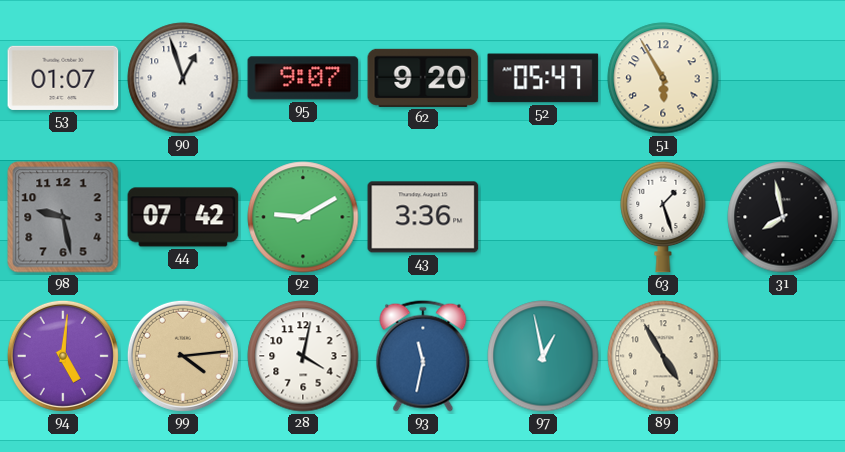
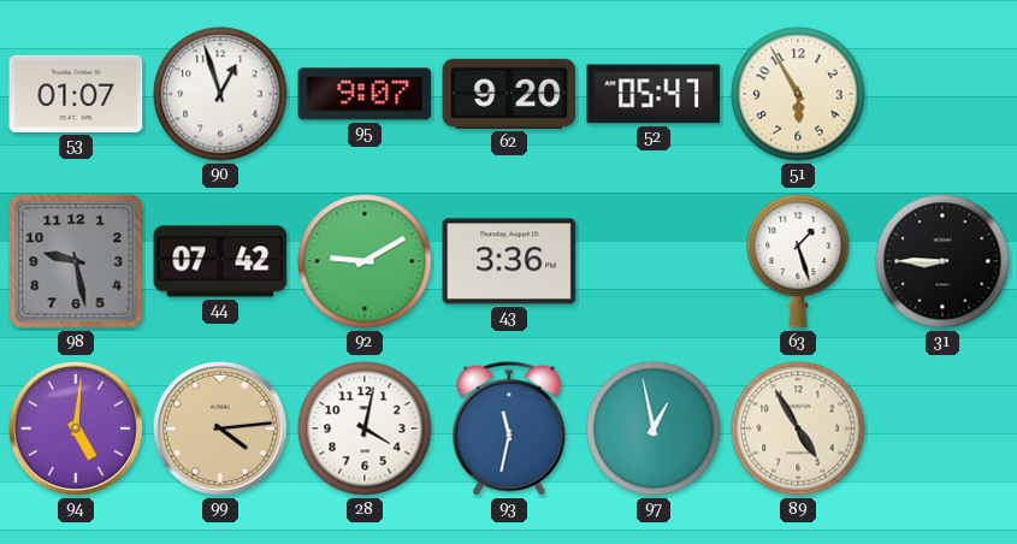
31: 7:58 -> 8:45 (942, 261)
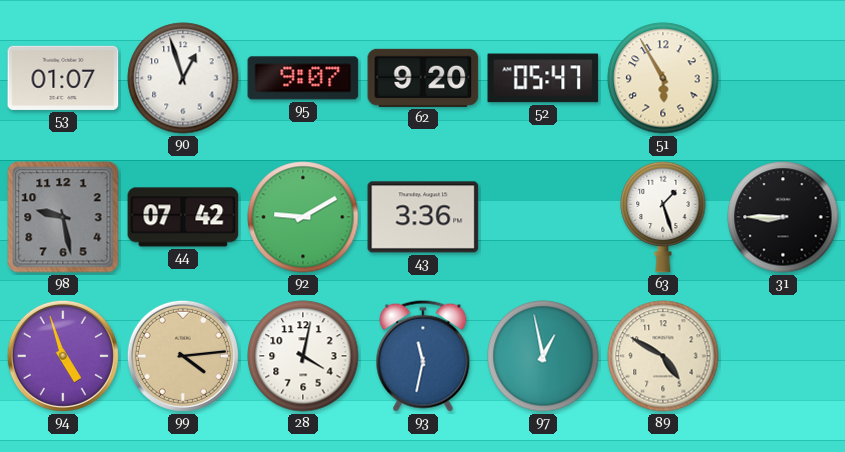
94: 5:01 -> 4:57 (63, 356)
89: 4:55 -> 4:50 (663, 356)
